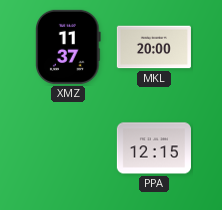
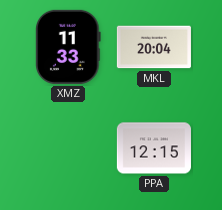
XMZ: 11:37 -> 11:33 (68, 47)
MKL: 20:00 -> 20:04 (154, 47)
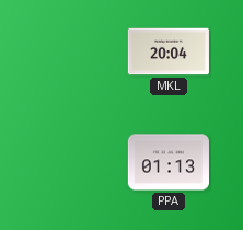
XMZ: 11:33 -> none (68, 47)
PPA: 12:15 -> 01:13 (169, 162)
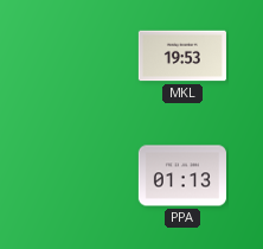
MKL: 20:04 -> 19:53 (182, 56)
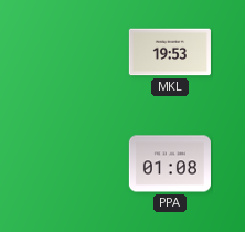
PPA: 01:13 -> 01:08 (170, 164)
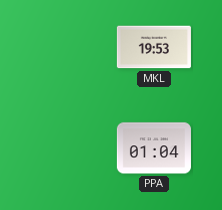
PPA: 01:08 -> 01:04 (154, 148)
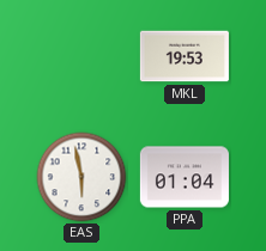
EAS: none -> 5:58 (81, 177)
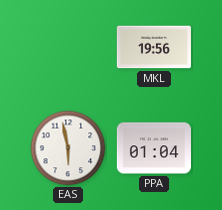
MKL: 19:53 -> 19:56 (154, 47)
